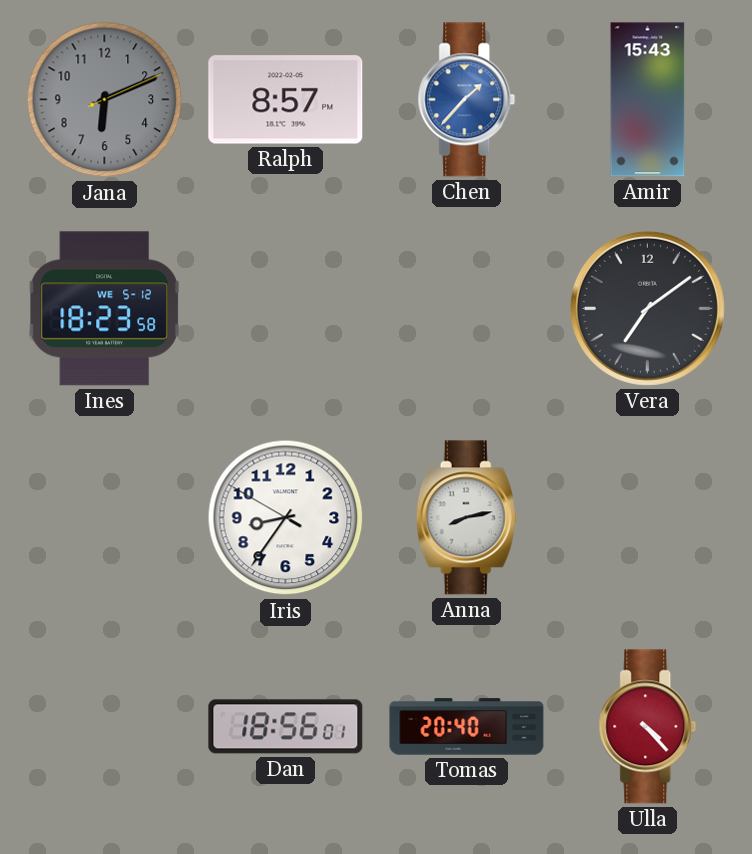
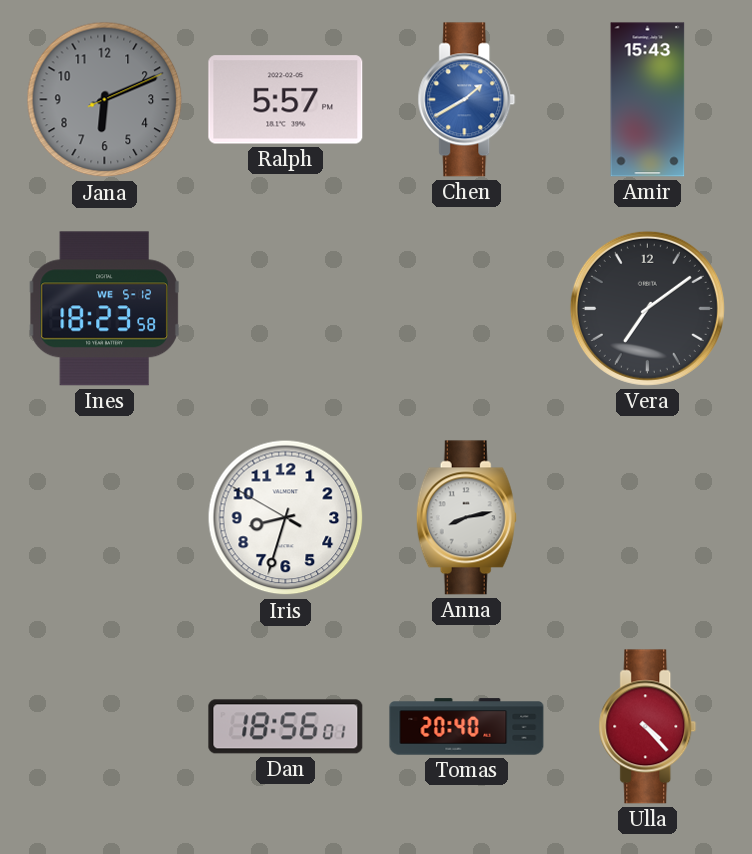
Ralph: 8:57 -> 5:57 (286, 100)
Chen: 1:37 -> 1:40 (467, 100)
Iris: 8:35 -> 8:32 (286, 518)
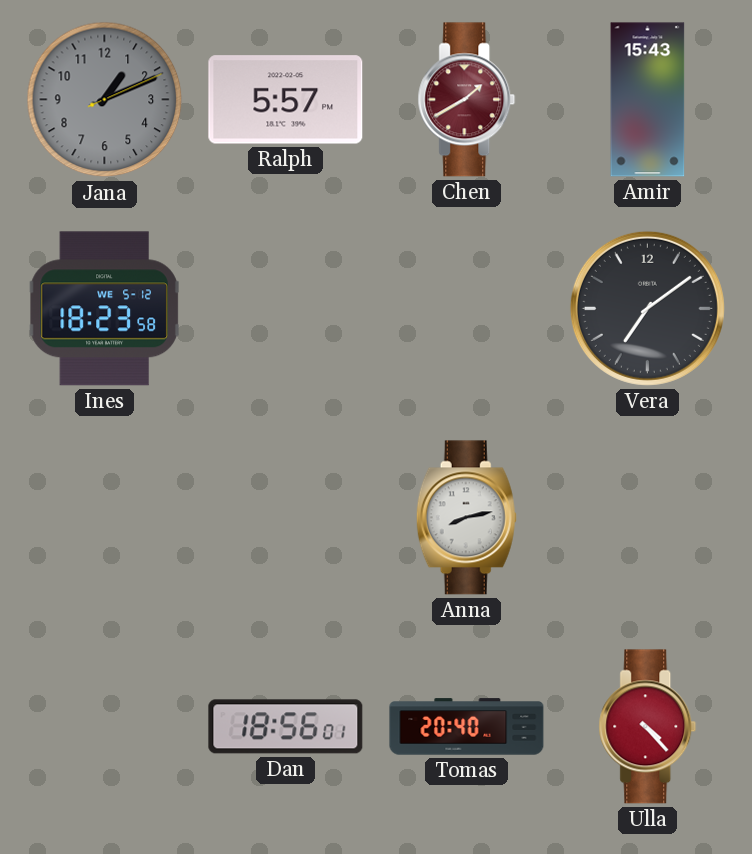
Jana: 6:11 -> 1:11 (105, 100)
Chen dial: blue -> burgundy (467, 100)
Iris: 8:32 -> none (286, 518)
